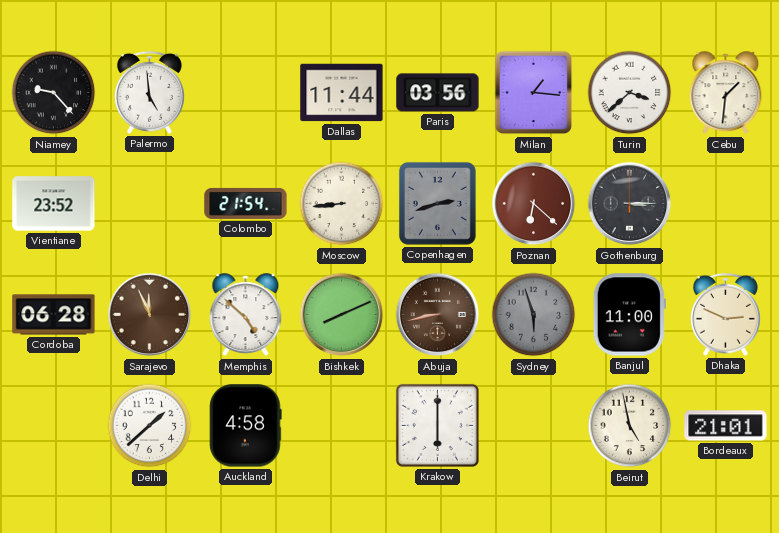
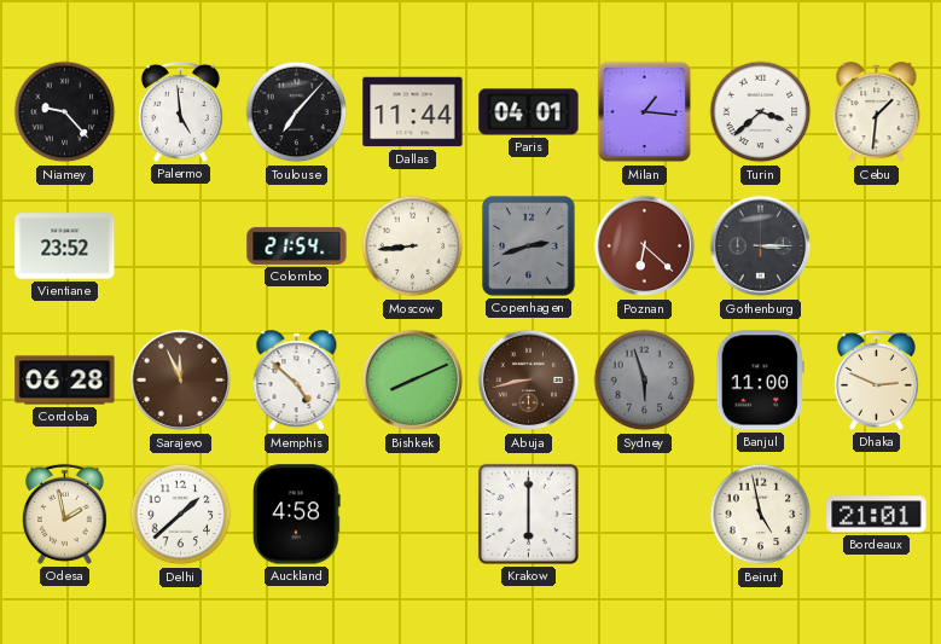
Toulouse: none -> 7:07 (297, 112)
Paris: 03:56 -> 04:01 (529, 112)
Odesa: none -> 1:58 (64, 514)
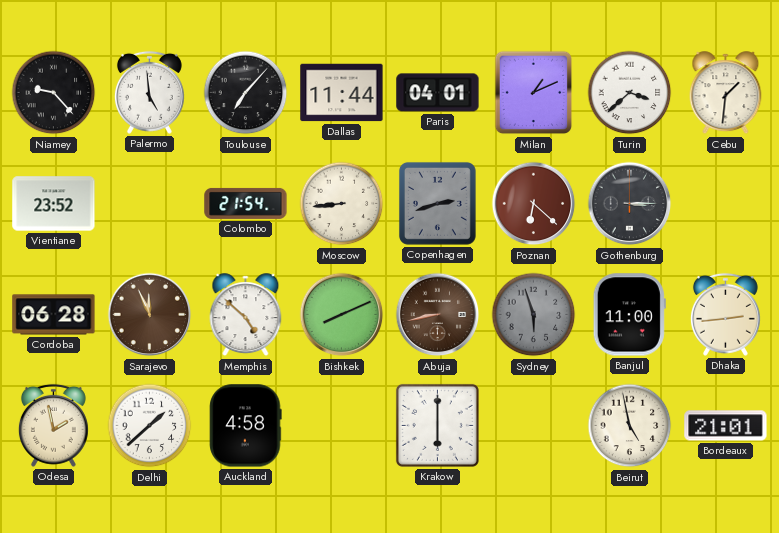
Milan: 1:16 -> 1:11 (534, 93)
Dhaka: 2:49 -> 2:44 (725, 314)
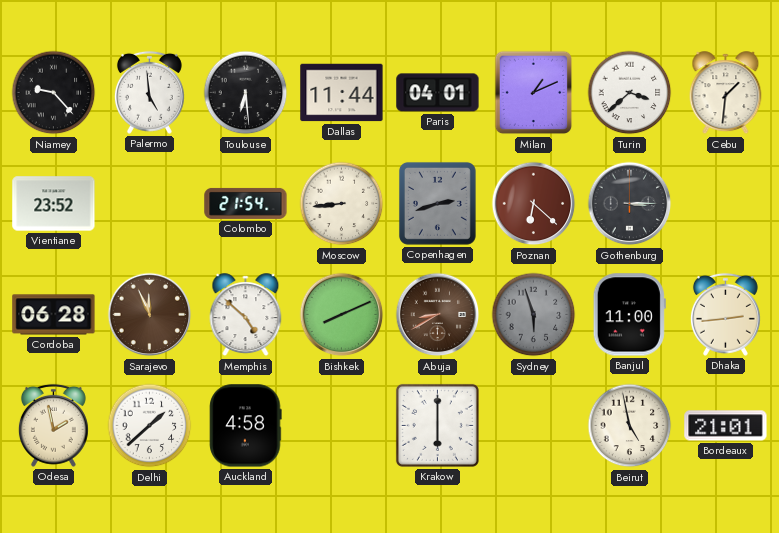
Toulouse: 7:07 -> 6:29 (246, 93)
Abuja: 8:43 -> 8:40 (438, 315)
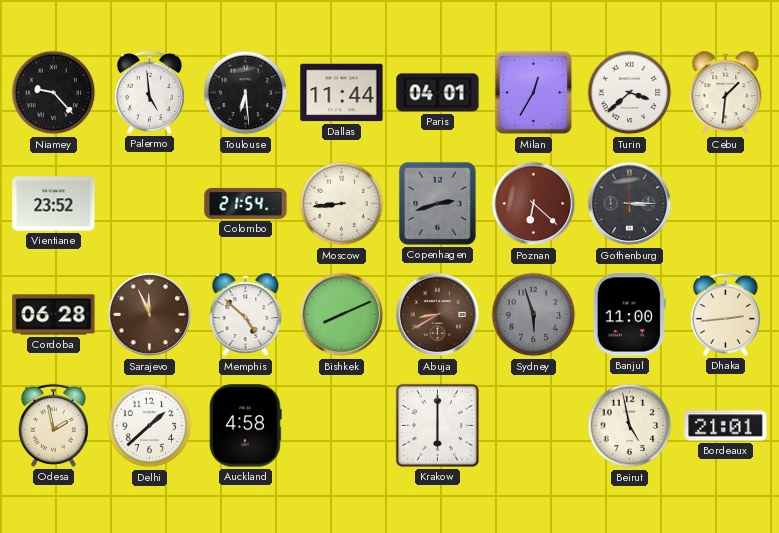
Milan: 1:11 -> 12:35 (534, 93)
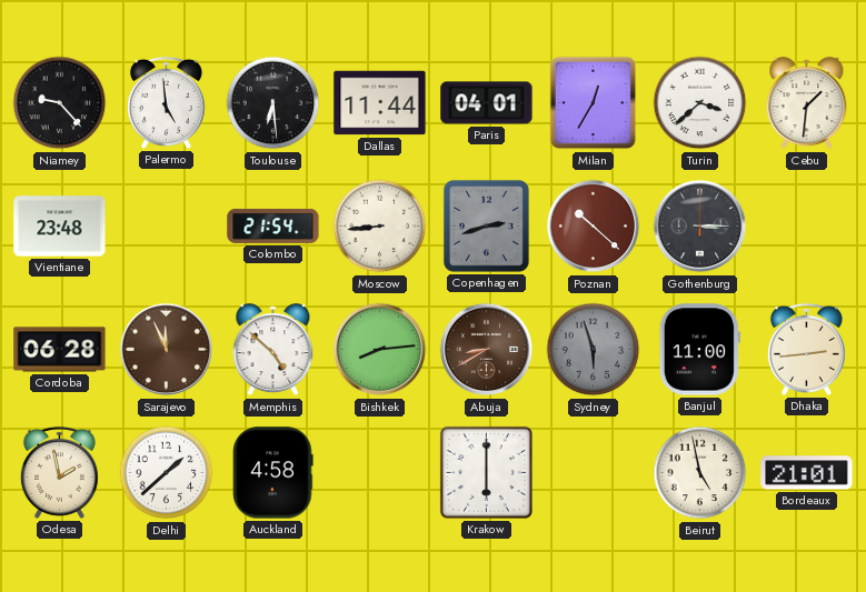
Vientiane: 23:52 -> 23:48 (60, 227)
Poznan: 6:22 -> 10:22 (594, 227)
Bishkek: 8:11 -> 8:14 (380, 350)
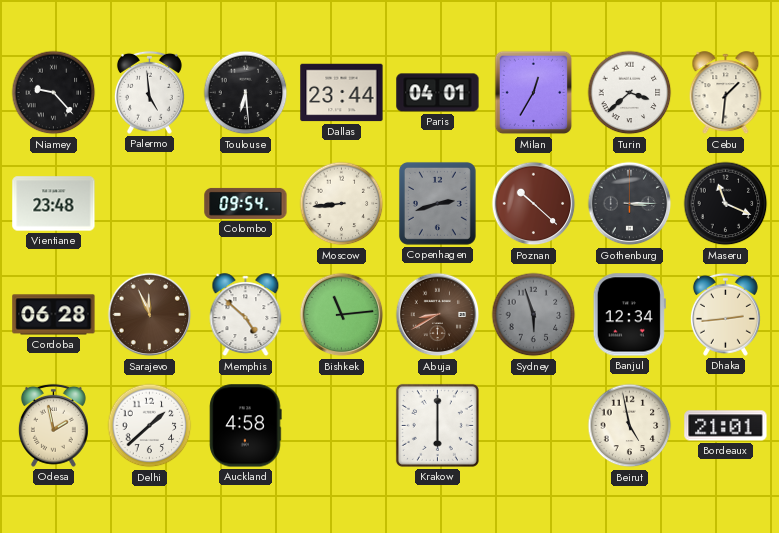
Dallas: 11:44 -> 23:44 (342, 93)
Colombo: 21:54 -> 09:54 (246, 203)
Maseru: none -> 11:19 (726, 204)
Bishkek: 8:14 -> 11:14 (342, 315)
Banjul: 11:00 -> 12:34 (629, 315)
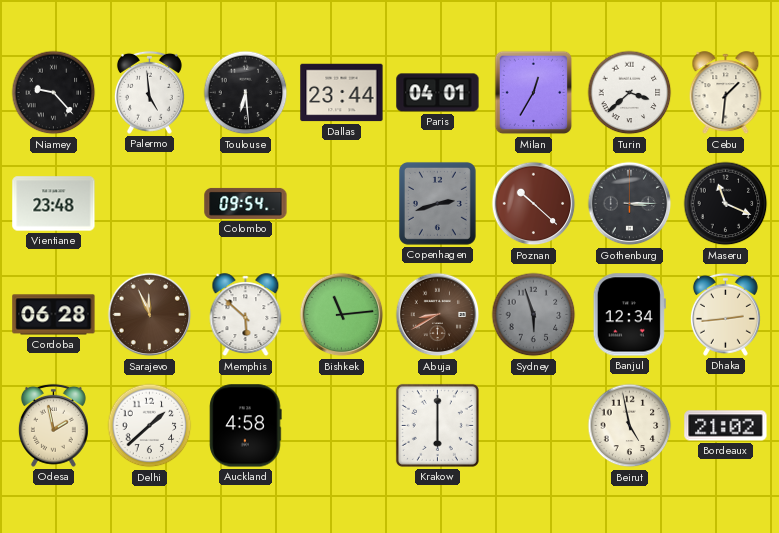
Moscow: 8:44 -> none (342, 204)
Memphis: 4:52 -> 5:52 (246, 315)
Bordeaux: 21:01 -> 21:02 (726, 426)
